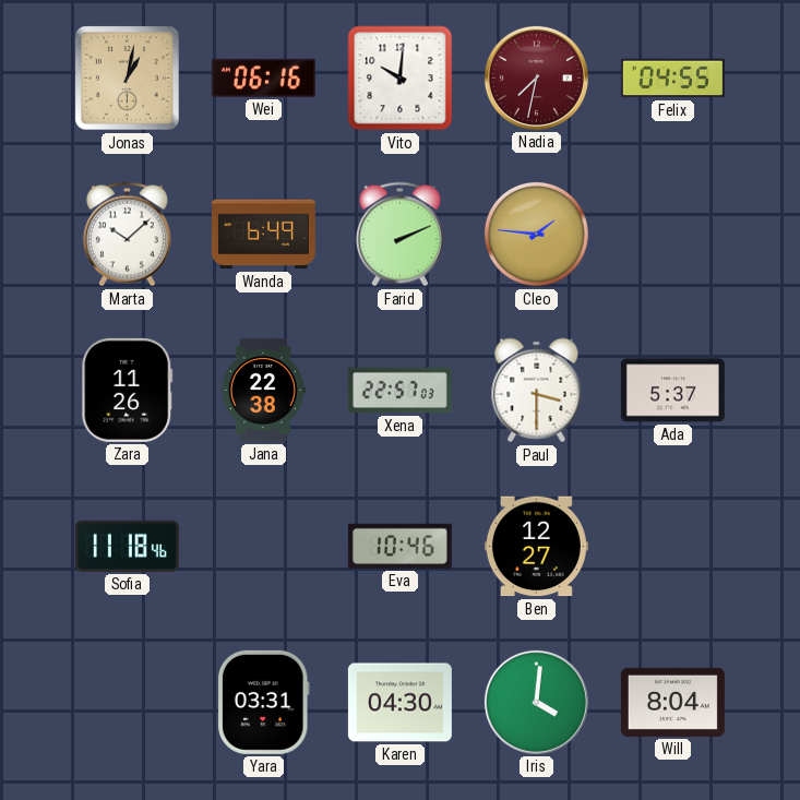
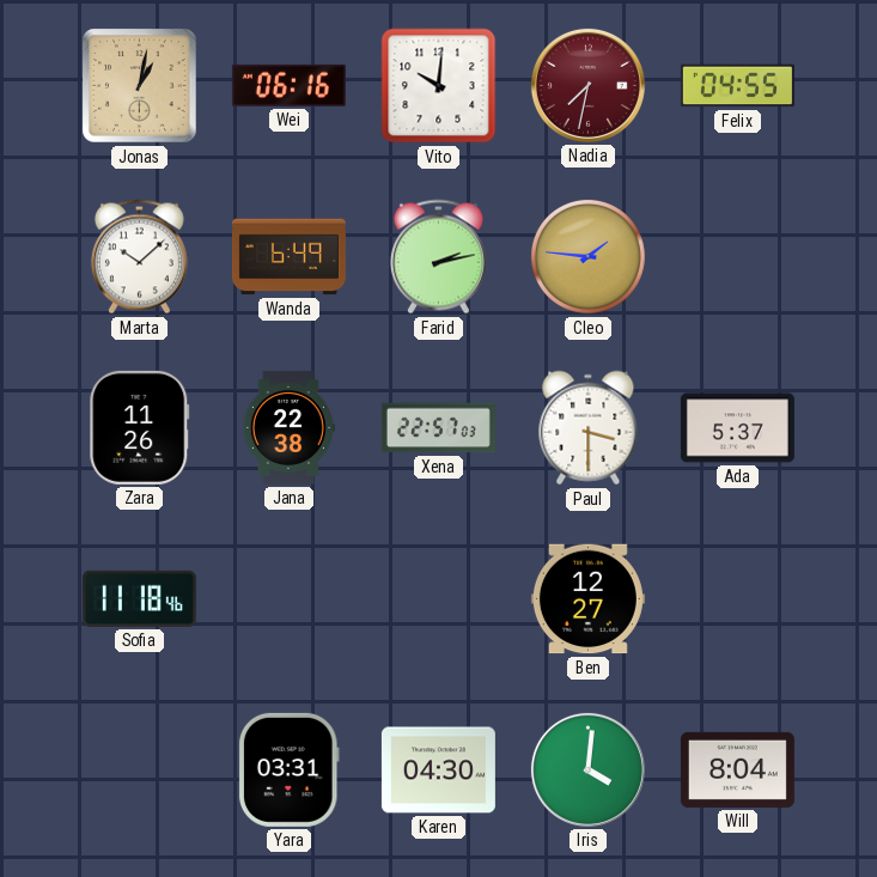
Farid: 2:11 -> 2:13 (438, 257)
Eva: 10:46 -> none (399, 546)
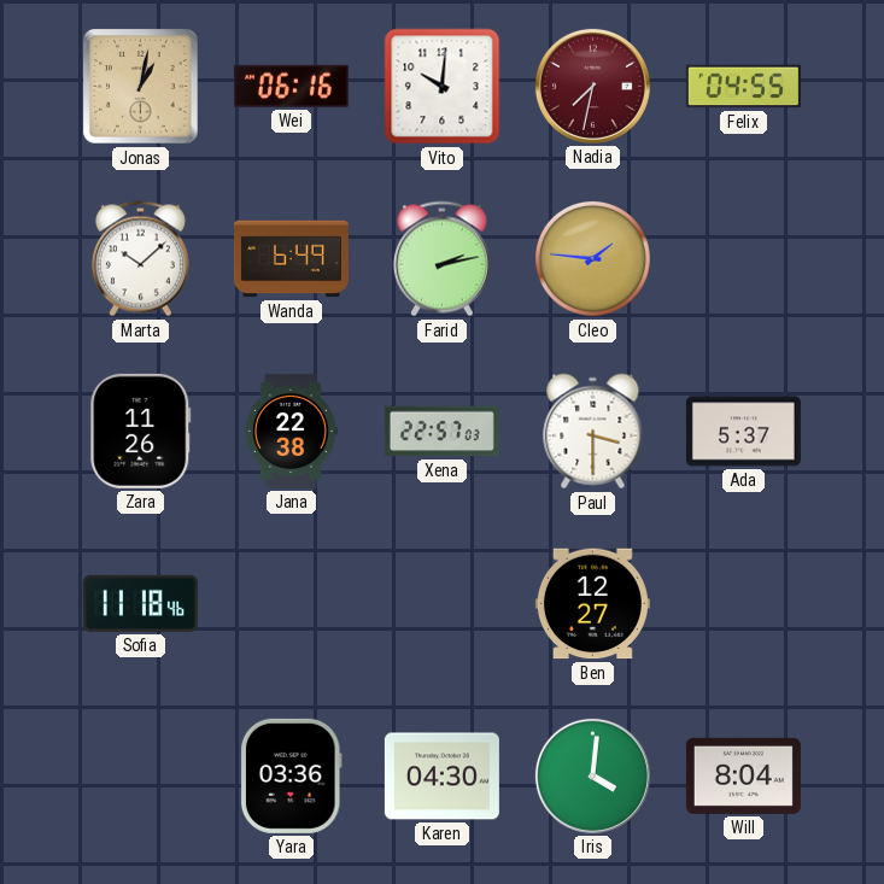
Yara: 03:31 -> 03:36 (291, 775)
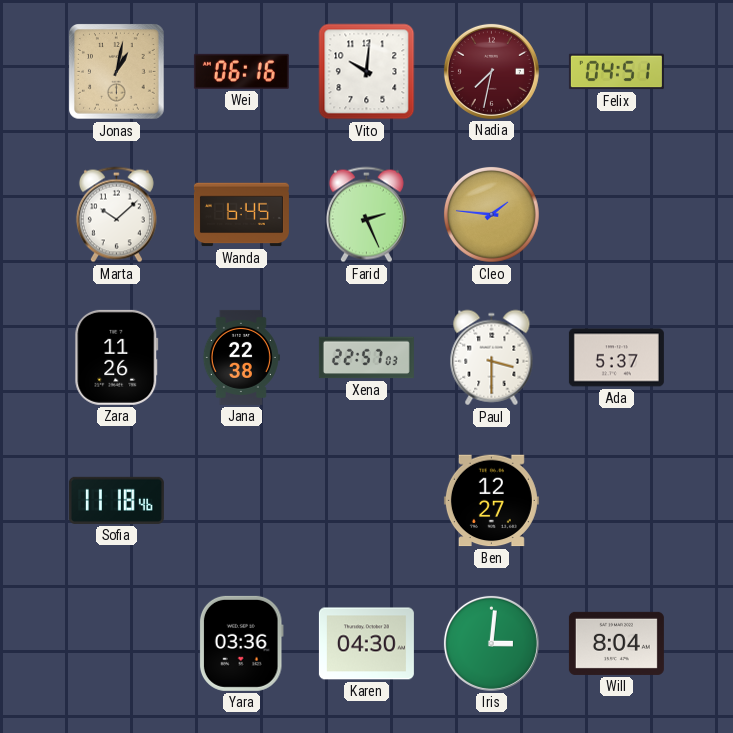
Felix: 04:55 -> 04:51 (616, 72)
Wanda: 6:49 -> 6:45 (241, 215)
Farid: 2:13 -> 2:26 (366, 215)
Iris: 4:01 -> 3:01 (491, 643)
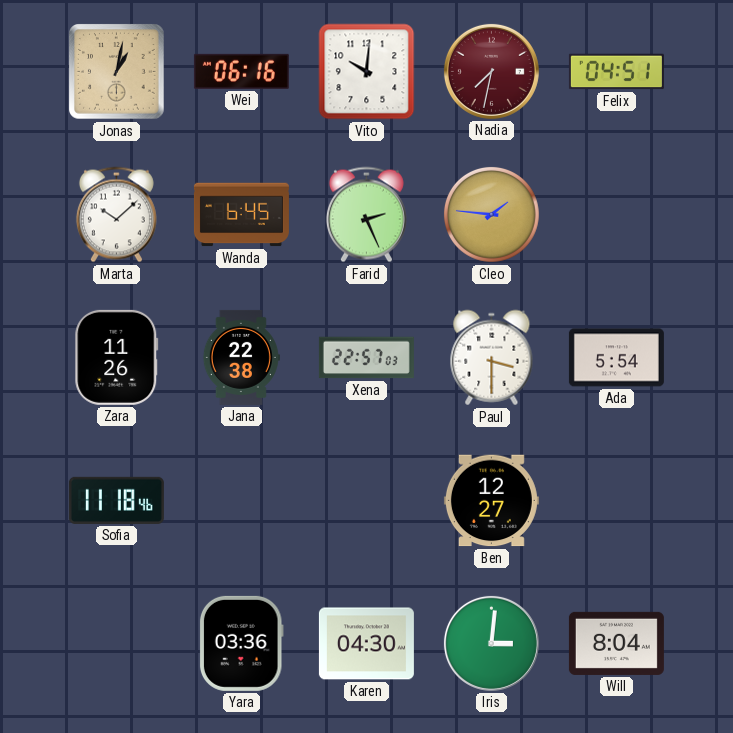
Ada: 5:37 -> 5:54 (616, 358)
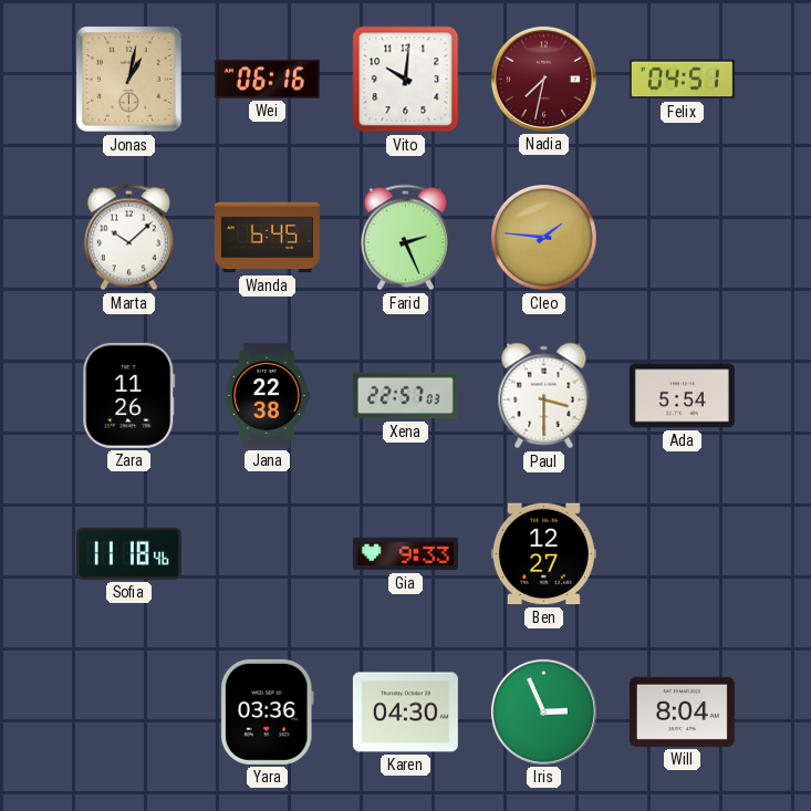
Gia: none -> 9:33 (405, 554)
Iris: 3:01 -> 2:56 (543, 711)
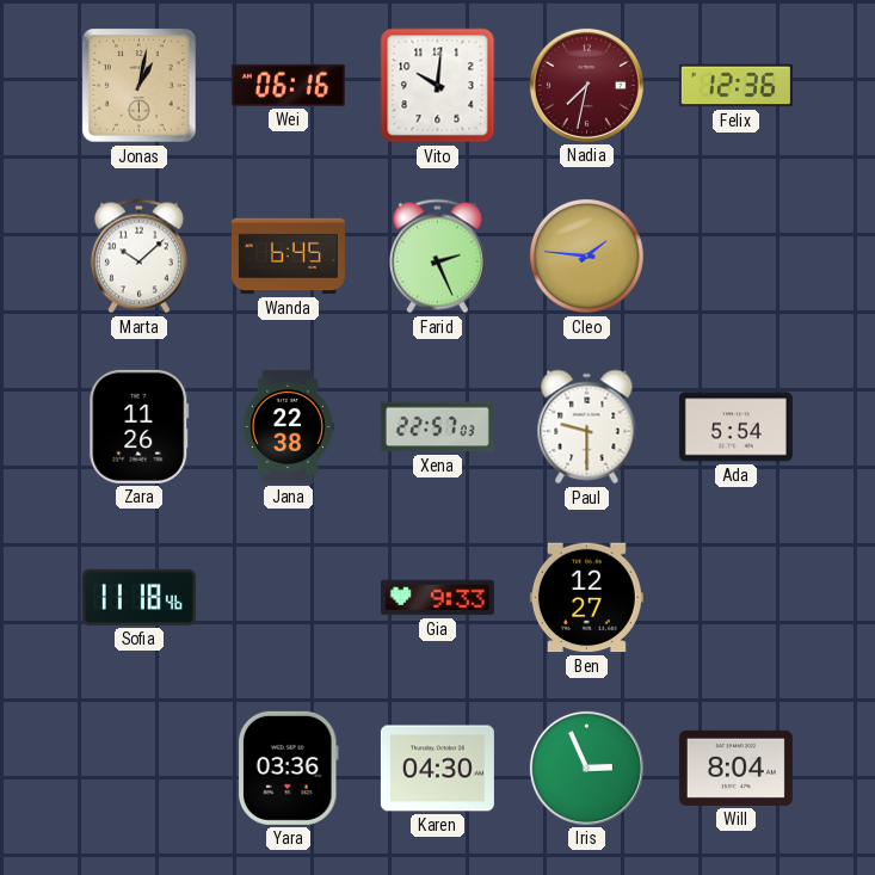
Felix: 04:51 -> 12:36 (735, 86)
Paul: 3:30 -> 9:30 (587, 427)
